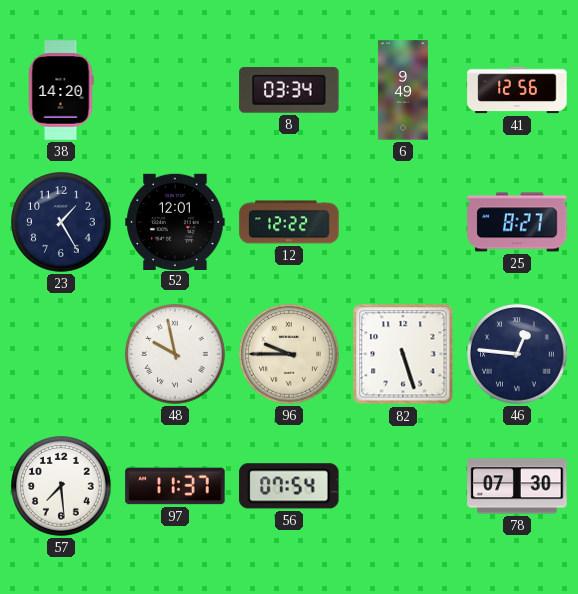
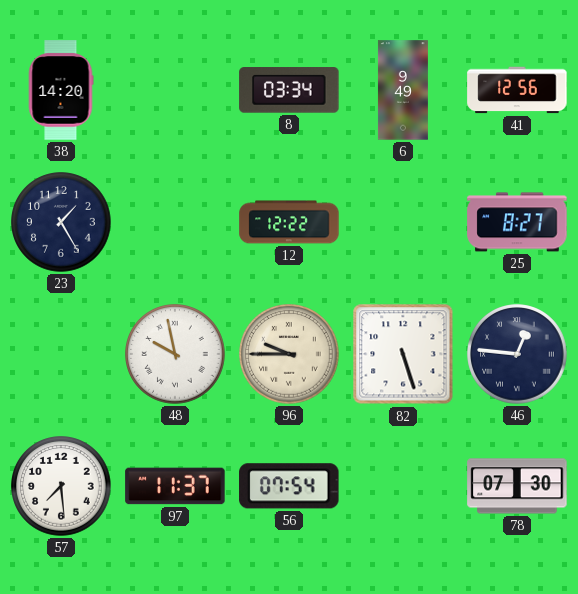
52: 12:01 -> none (175, 221)
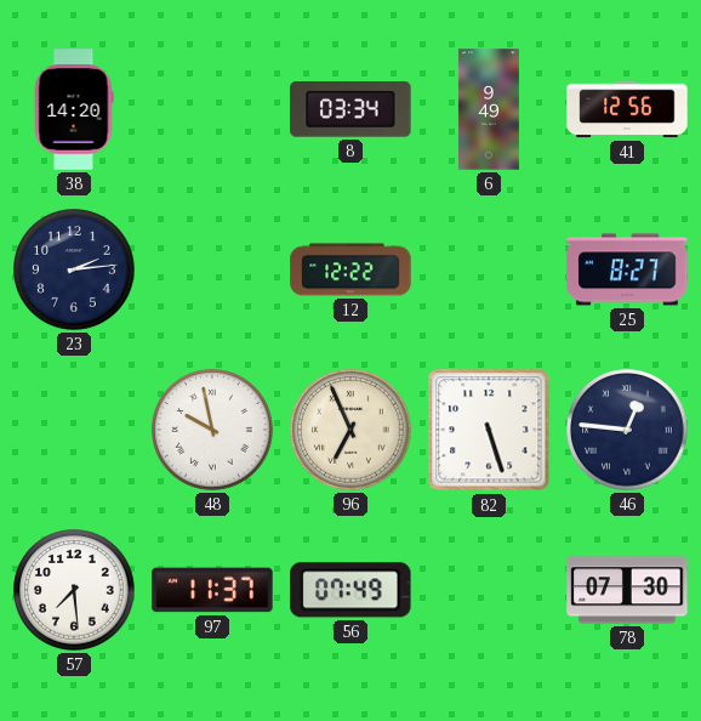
23: 1:25 -> 2:14 (74, 269)
96: 9:45 -> 6:56 (350, 430)
56: 07:54 -> 07:49 (350, 590)
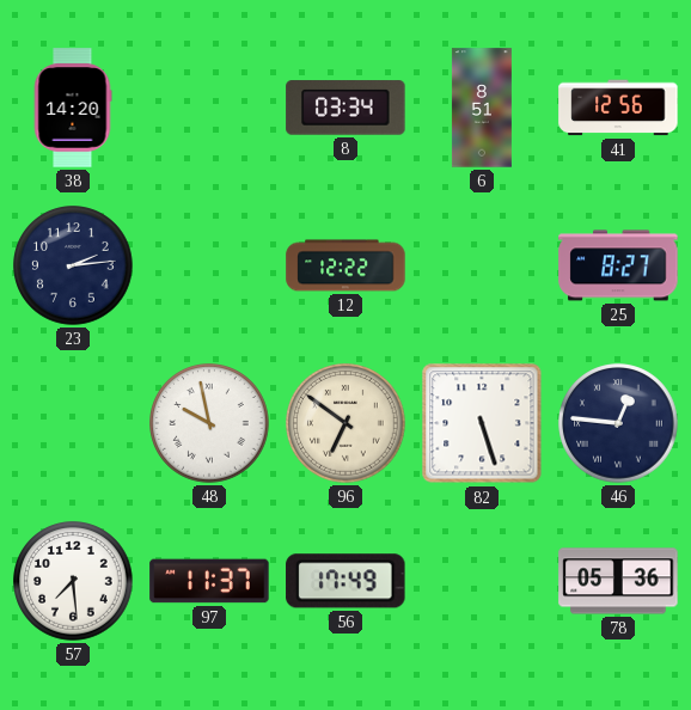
6: 9:49 -> 8:51 (482, 108)
96: 6:56 -> 6:51 (345, 423)
56: 07:49 -> 17:49 (345, 581)
78: 07:30 -> 05:36 (618, 581)
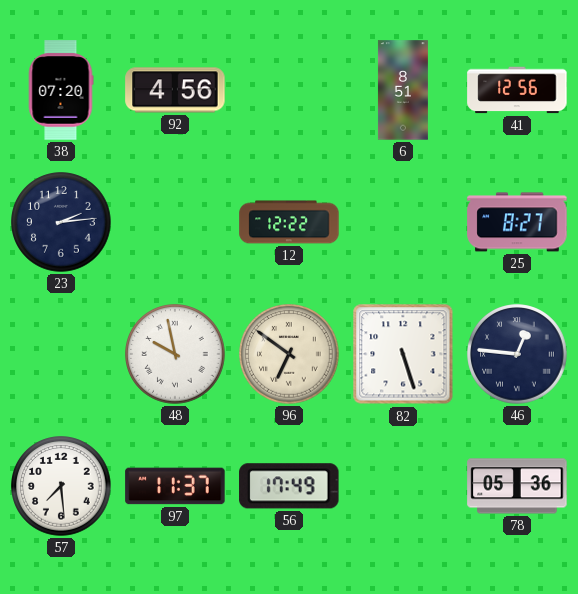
38: 14:20 -> 07:20 (61, 90)
92: none -> 4:56 (175, 90)
8: 03:34 -> none (345, 108)
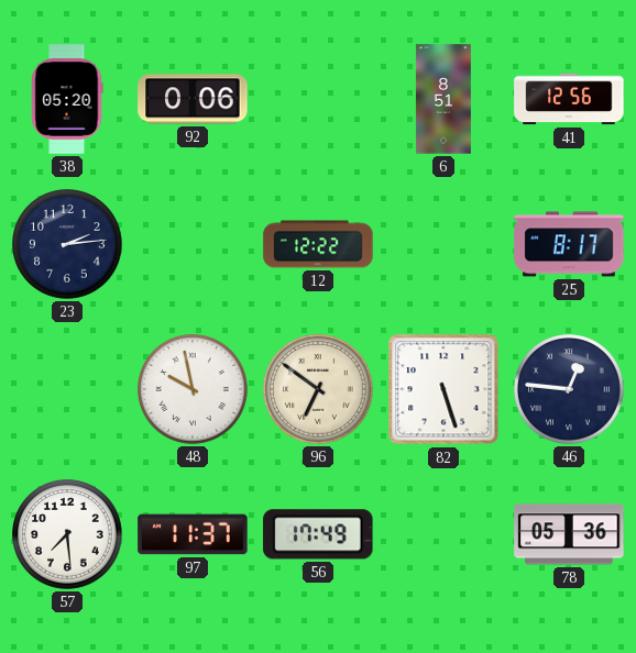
38: 07:20 -> 05:20 (67, 99)
92: 4:56 -> 0:06 (193, 99)
25: 8:27 -> 8:17 (569, 244)
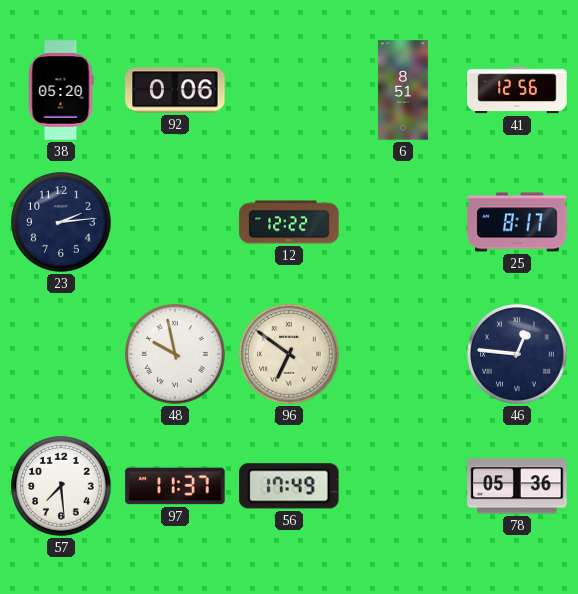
82: 5:27 -> none (443, 389)
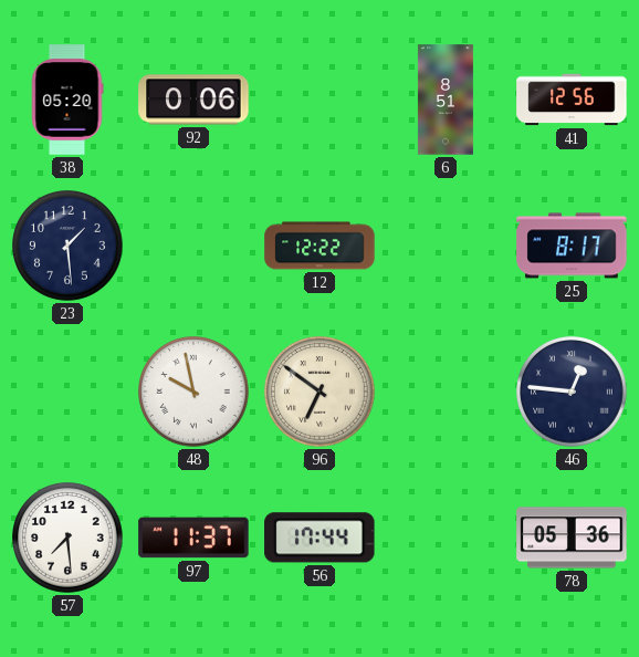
23: 2:14 -> 1:29 (67, 246)
56: 17:49 -> 17:44 (319, 538)
